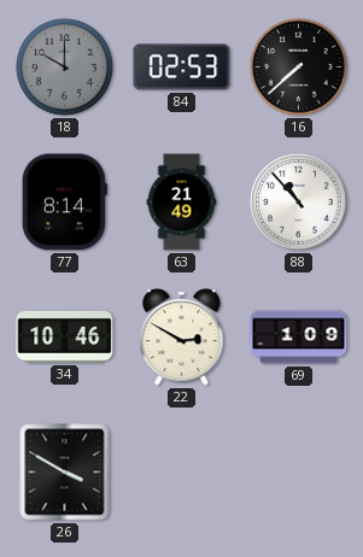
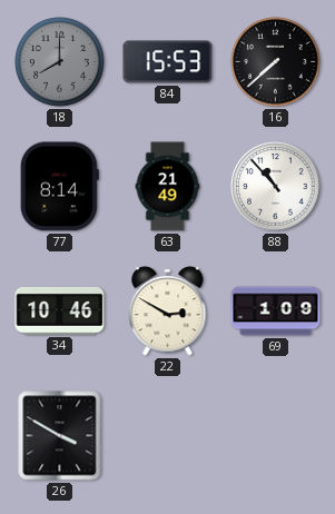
18: 10:00 -> 8:00 (60, 62)
84: 02:53 -> 15:53 (168, 62)
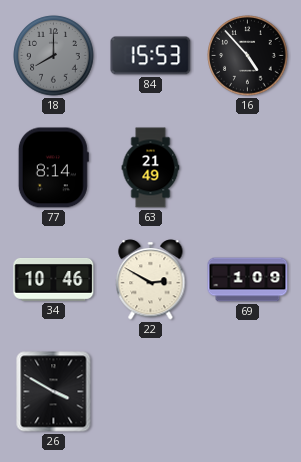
16: 7:38 -> 4:53 (248, 56)
88: 10:53 -> none (276, 187)
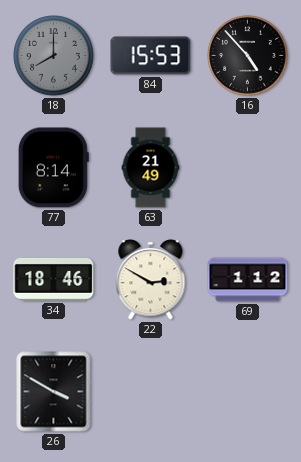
34: 10:46 -> 18:46 (54, 280)
69: 1:09 -> 1:12 (248, 280)
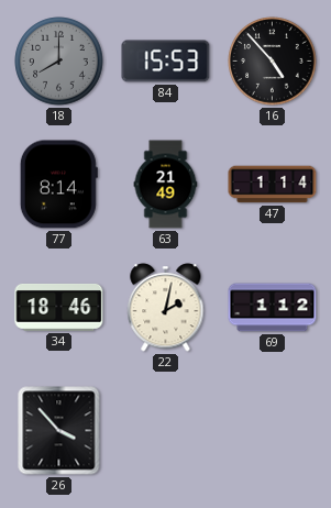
47: none -> 1:14 (273, 185)
22: 2:50 -> 2:02 (166, 308)
26: 3:50 -> 3:53 (59, 431)
